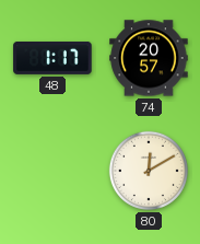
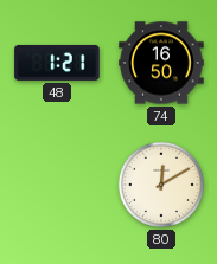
48: 1:17 -> 1:21 (57, 63)
74: 20:57 -> 16:50 (161, 63)
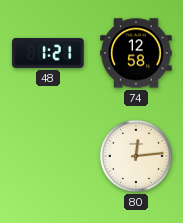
74: 16:50 -> 12:58 (136, 53)
80: 12:10 -> 12:14 (136, 156)
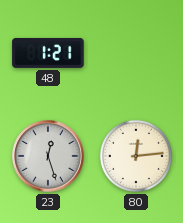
74: 12:58 -> none (136, 53)
23: none -> 12:27 (48, 156)
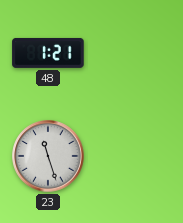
23: 12:27 -> 11:27 (48, 156)
80: 12:14 -> none (136, 156)
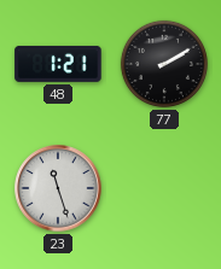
77: none -> 2:10 (164, 64)
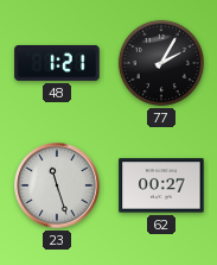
77: 2:10 -> 2:05 (161, 63)
62: none -> 00:27 (161, 185)
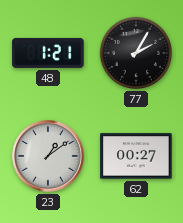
23: 11:27 -> 1:09 (48, 156)
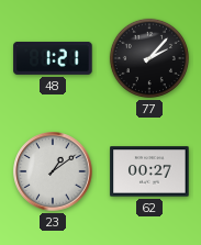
77: 2:05 -> 2:07 (149, 58)
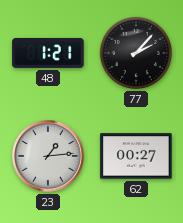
23: 1:09 -> 1:14 (48, 156)
